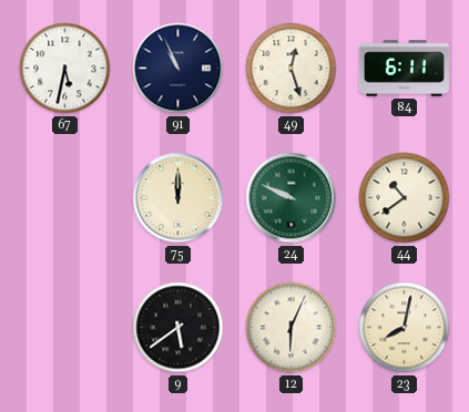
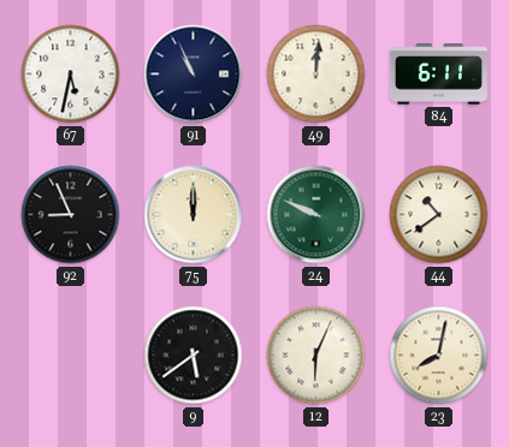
49: 12:27 -> 12:01 (316, 74)
92: none -> 8:56 (71, 215)
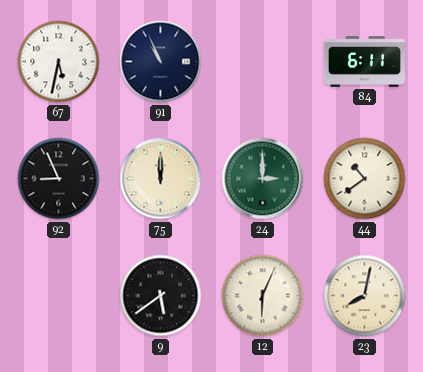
49: 12:01 -> none (316, 74)
24: 9:49 -> 3:00 (263, 179)
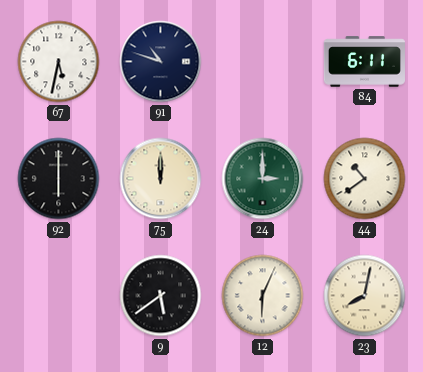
91: 10:56 -> 10:48 (161, 62)
92: 8:56 -> 6:00 (59, 179)
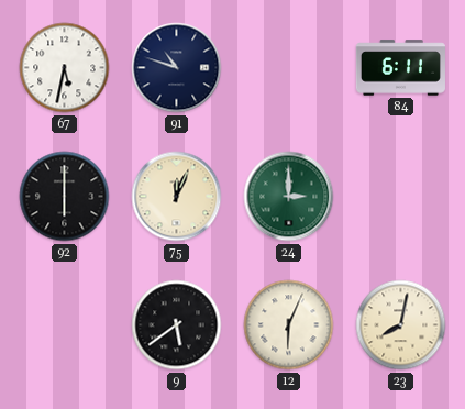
75: 12:00 -> 12:04 (177, 197)
44: 10:39 -> none (365, 179)
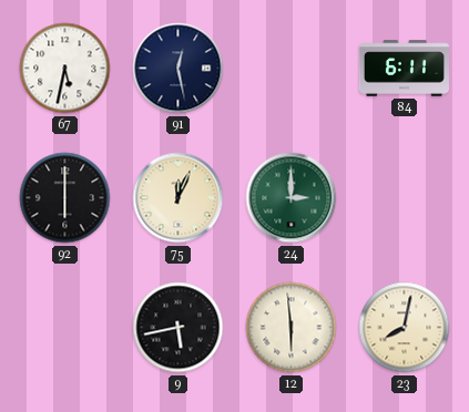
91: 10:48 -> 12:28 (179, 69)
9: 5:39 -> 5:43 (179, 328)
12: 6:04 -> 5:59 (292, 328)
